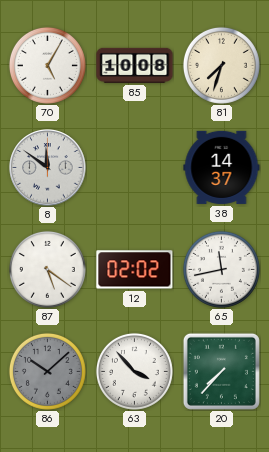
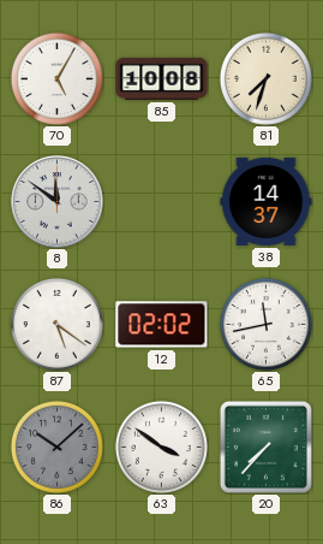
63: 3:53 -> 3:51 (161, 447)
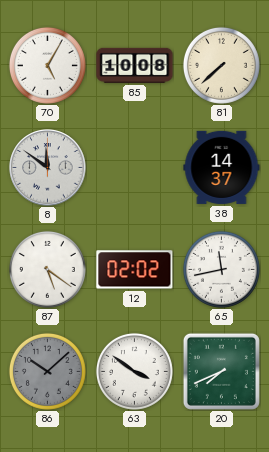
81: 7:33 -> 7:38 (221, 65)
20: 7:37 -> 7:41 (221, 371)
